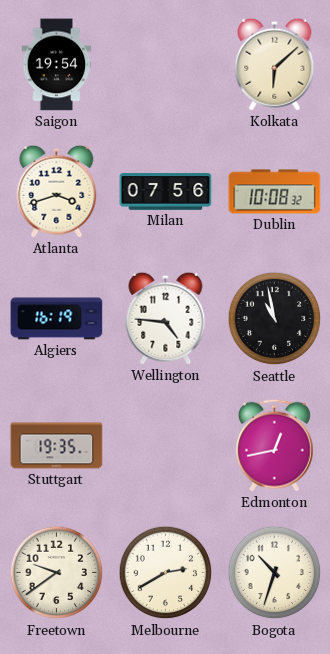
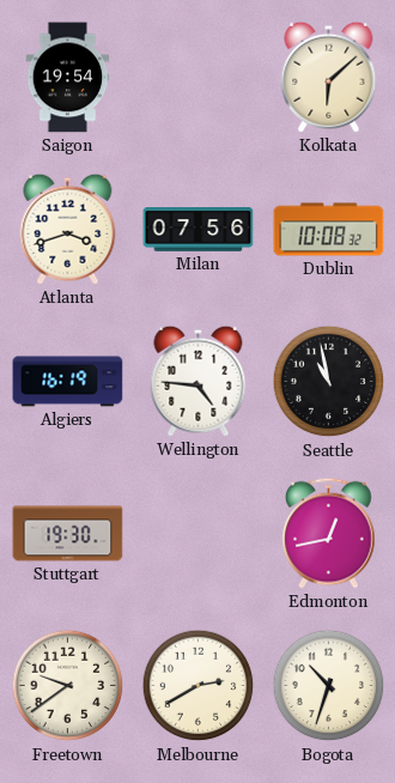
Stuttgart: 19:35 -> 19:30 (68, 534)
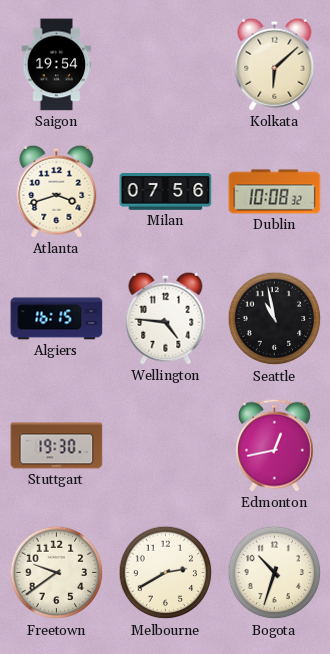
Algiers: 16:19 -> 16:15 (57, 319)
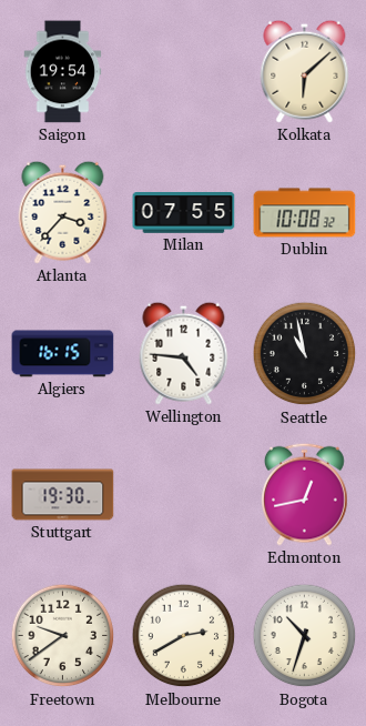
Atlanta: 3:42 -> 3:37 (63, 212)
Milan: 07:56 -> 07:55 (184, 213)
